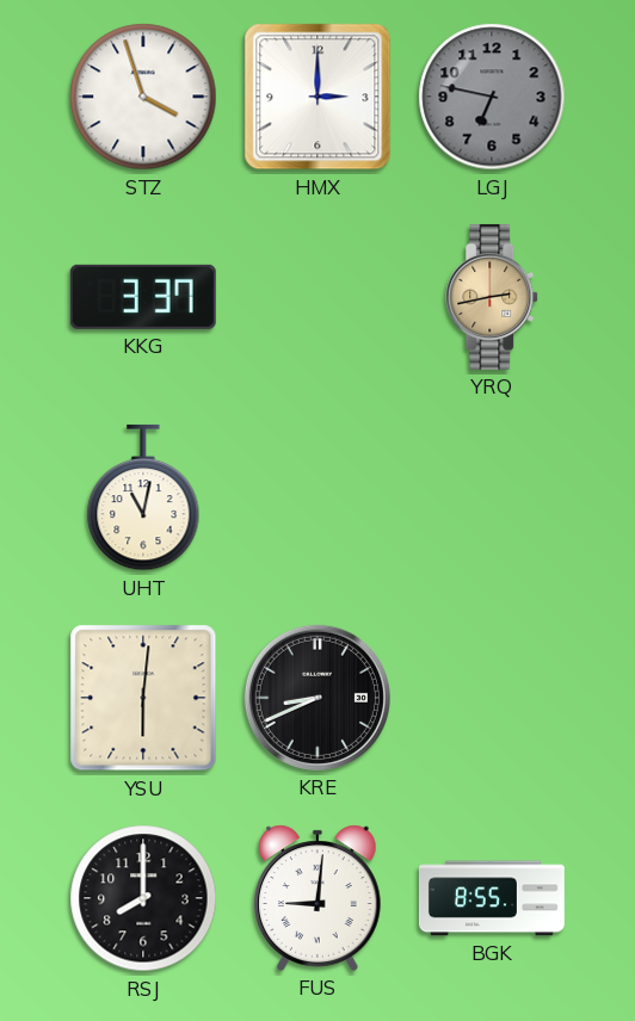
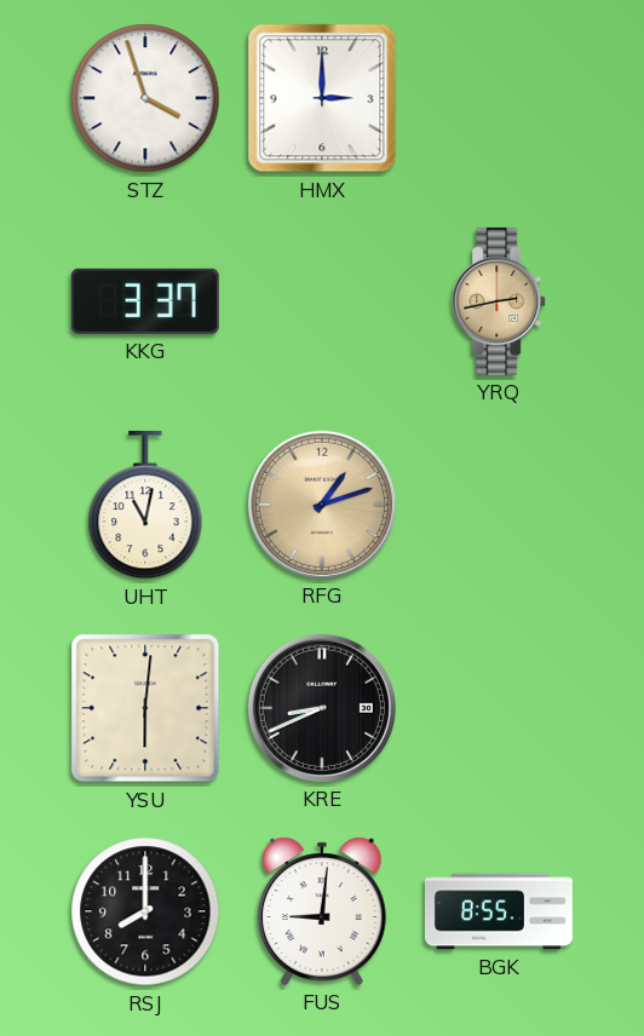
LGJ: 6:47 -> none (492, 97)
RFG: none -> 1:12 (322, 505)
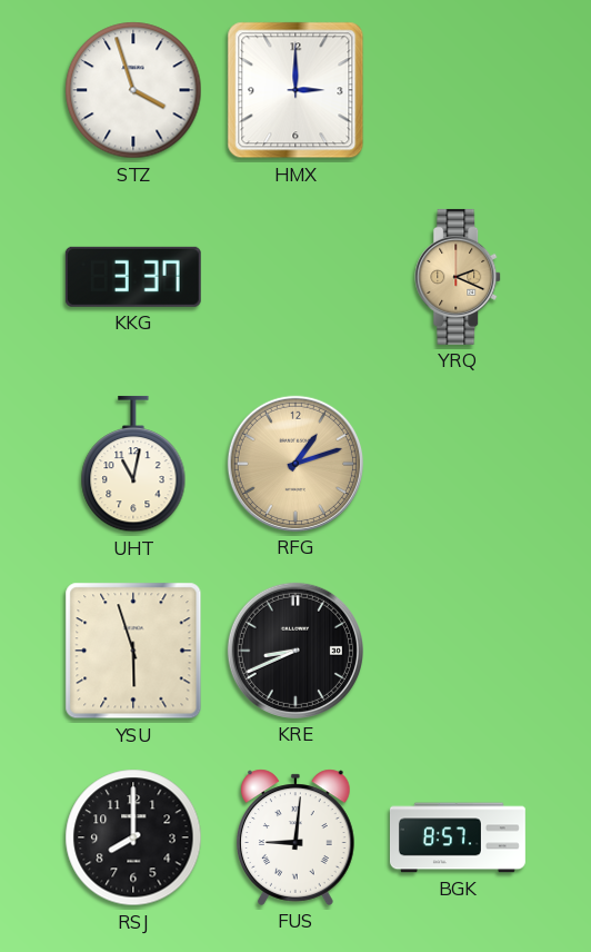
YRQ: 2:43 -> 2:19 (459, 277)
YSU: 6:01 -> 5:57 (133, 651)
BGK: 8:55 -> 8:57 (458, 837)
